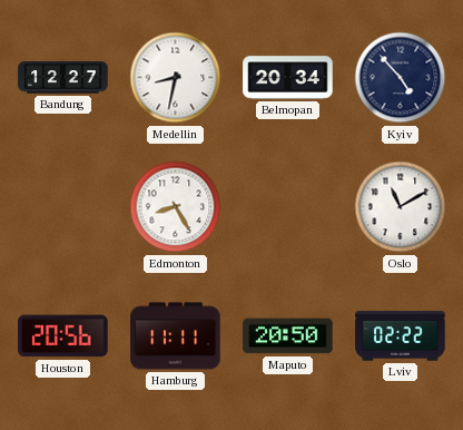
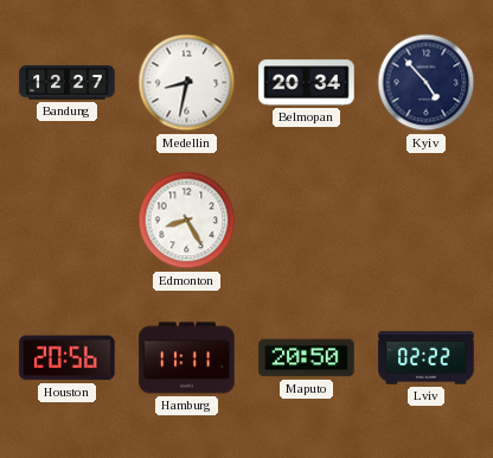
Oslo: 11:10 -> none (401, 207)
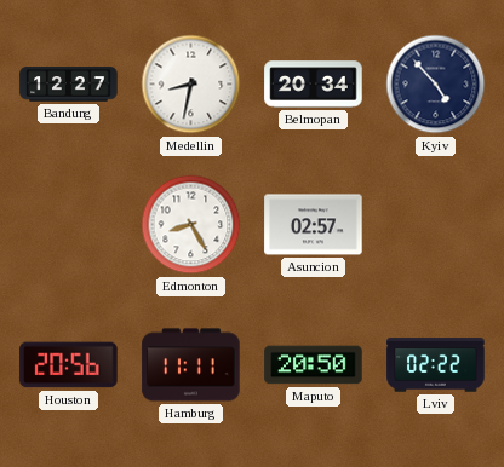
Asuncion: none -> 02:57 (314, 225)
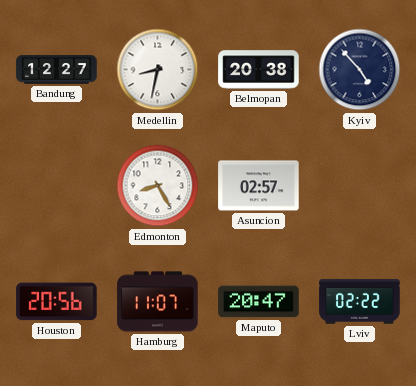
Belmopan: 20:34 -> 20:38 (259, 70)
Hamburg: 11:11 -> 11:07 (158, 302)
Maputo: 20:50 -> 20:47 (259, 302)
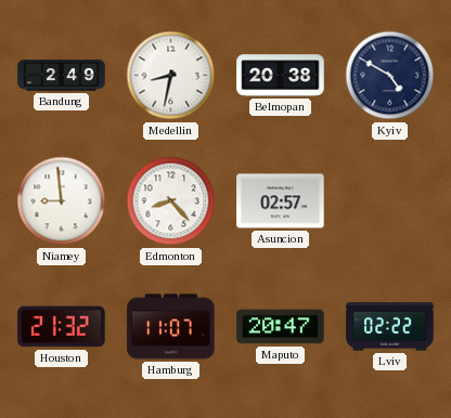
Bandung: 12:27 -> 2:49 (62, 76)
Kyiv: 4:53 -> 4:50 (390, 76)
Niamey: none -> 8:59 (62, 201)
Edmonton: 8:25 -> 8:23 (171, 201)
Houston: 20:56 -> 21:32 (62, 327)
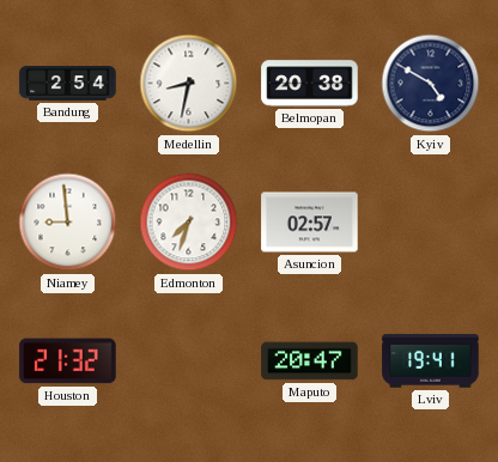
Bandung: 2:49 -> 2:54 (68, 84)
Edmonton: 8:23 -> 7:33 (189, 223)
Hamburg: 11:07 -> none (171, 327)
Lviv: 02:22 -> 19:41 (431, 361)
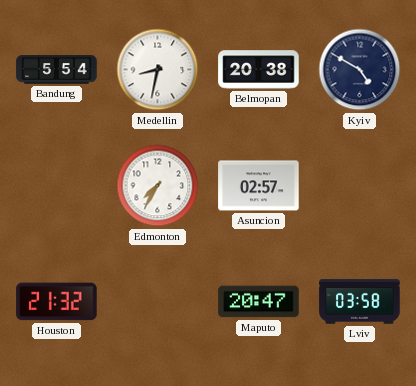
Bandung: 2:54 -> 5:54 (57, 70)
Niamey: 8:59 -> none (68, 223)
Edmonton: 7:33 -> 7:35 (158, 186)
Lviv: 19:41 -> 03:58 (360, 302)
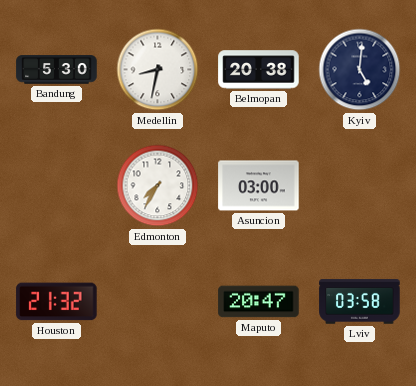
Bandung: 5:54 -> 5:30 (57, 70)
Kyiv: 4:50 -> 5:01 (360, 70)
Asuncion: 02:57 -> 03:00 (259, 186)
